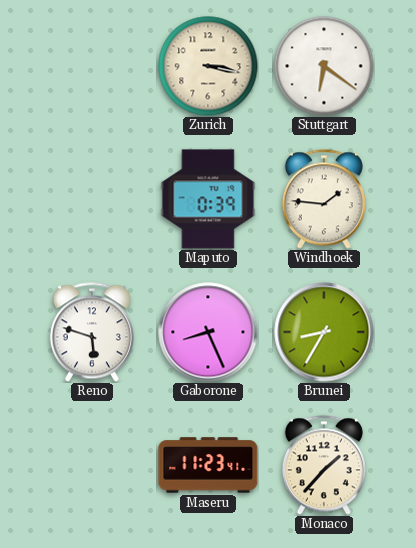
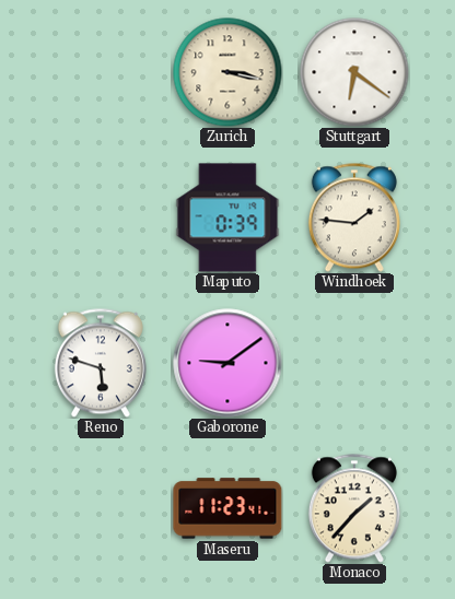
Gaborone: 8:26 -> 9:09 (227, 363)
Brunei: 8:35 -> none (324, 332)
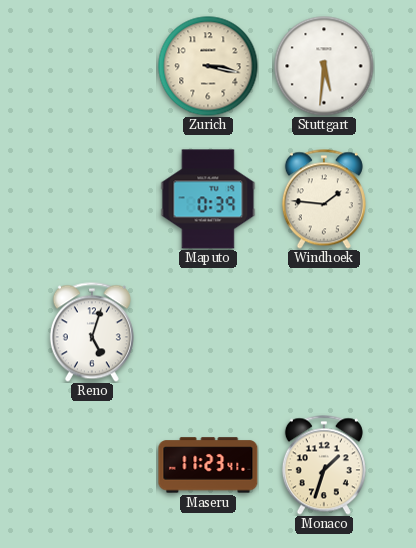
Stuttgart: 6:21 -> 5:31 (324, 66)
Reno: 5:48 -> 5:03 (92, 332)
Gaborone: 9:09 -> none (227, 363)
Monaco: 1:37 -> 1:33 (324, 465)
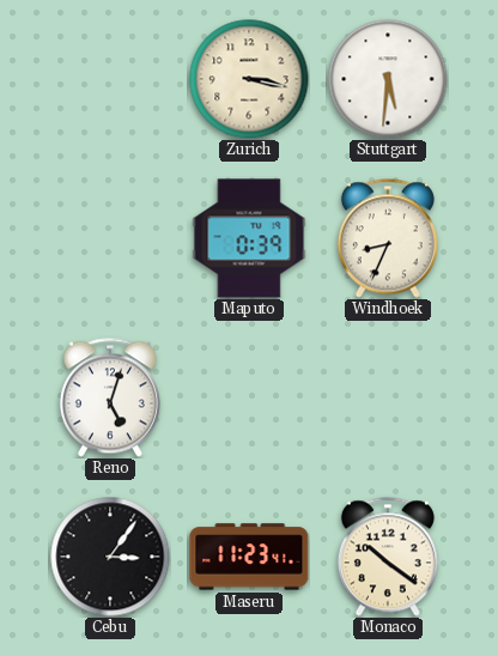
Windhoek: 1:46 -> 8:34 (388, 238)
Cebu: none -> 3:06 (110, 557)
Monaco: 1:33 -> 10:21 (388, 557)
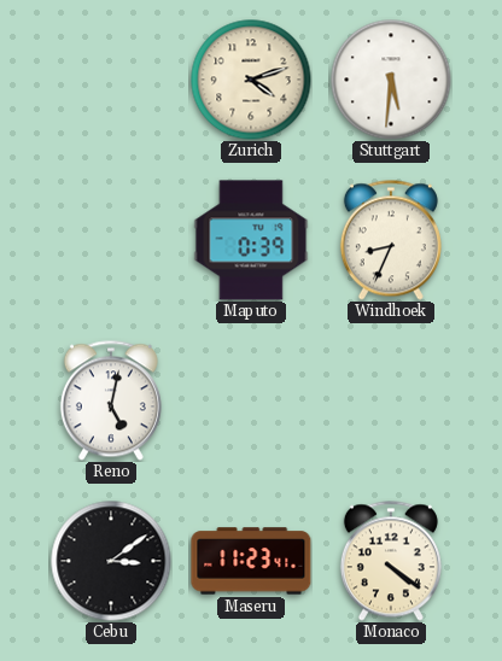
Zurich: 3:17 -> 4:12 (251, 80)
Reno: 5:03 -> 5:02 (111, 400)
Cebu: 3:06 -> 3:09 (111, 561)
Monaco: 10:21 -> 4:21 (391, 561)
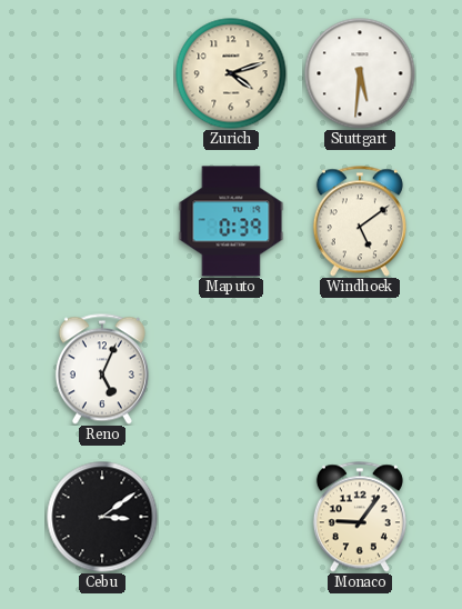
Windhoek: 8:34 -> 5:09 (360, 221)
Reno: 5:02 -> 5:04 (102, 369)
Maseru: 11:23 -> none (251, 561)
Monaco: 4:21 -> 9:06 (360, 517)
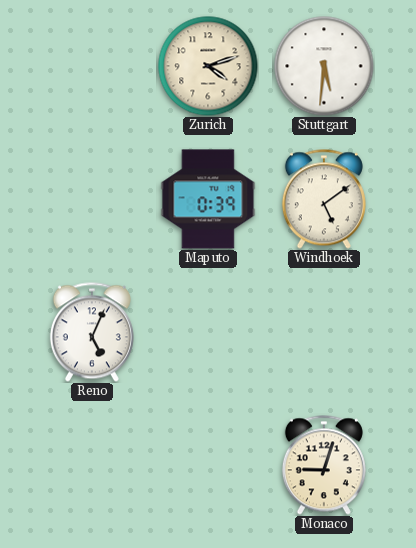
Cebu: 3:09 -> none (102, 517)
Monaco: 9:06 -> 9:03 (324, 465)
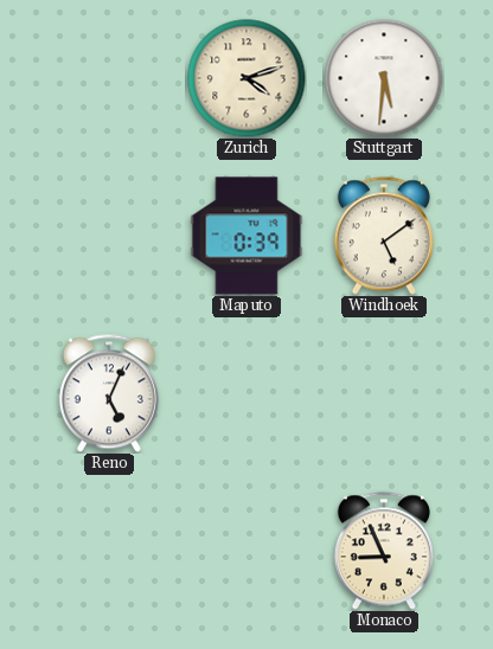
Monaco: 9:03 -> 8:56 (384, 551)
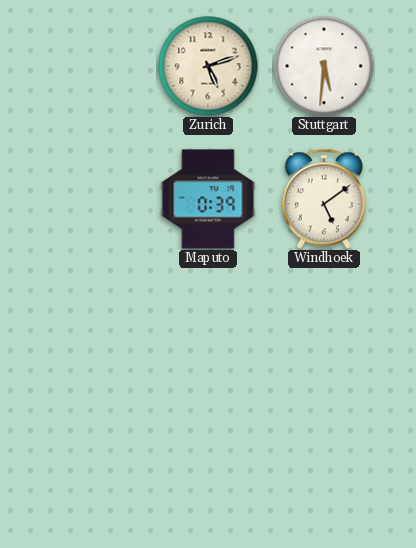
Zurich: 4:12 -> 5:12 (208, 66)
Reno: 5:04 -> none (109, 393)
Monaco: 8:56 -> none (384, 551)
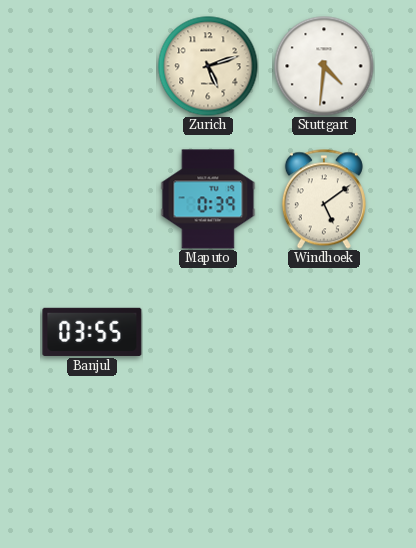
Stuttgart: 5:31 -> 4:31 (324, 66)
Banjul: none -> 03:55 (92, 332)
